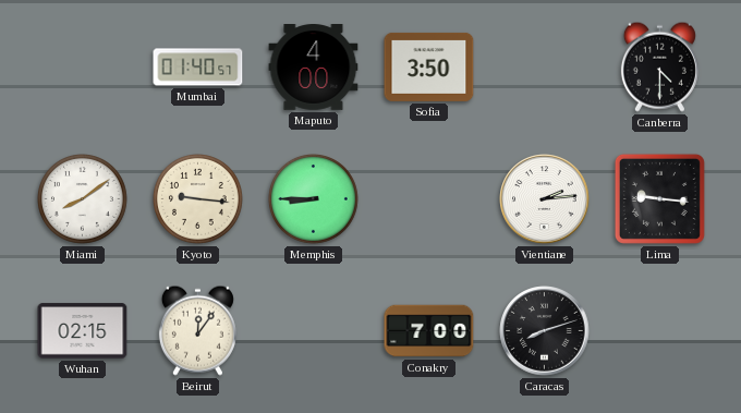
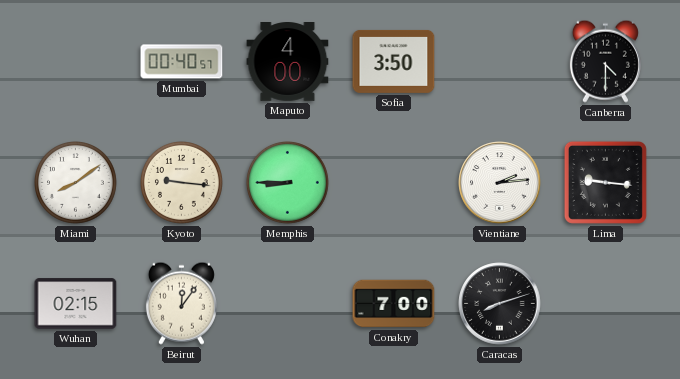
Mumbai: 01:40 -> 00:40 (182, 62)
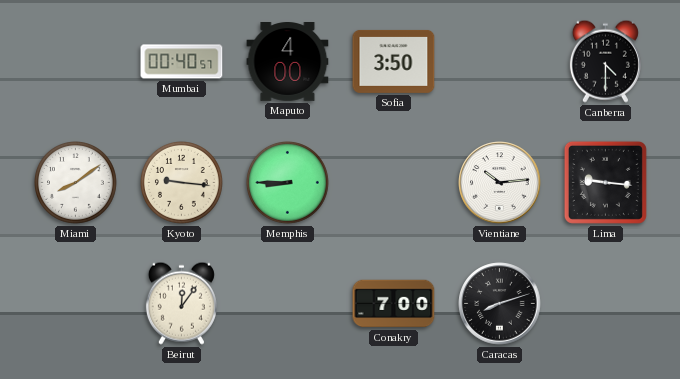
Vientiane: 2:14 -> 10:14 (500, 183)
Wuhan: 02:15 -> none (76, 304)
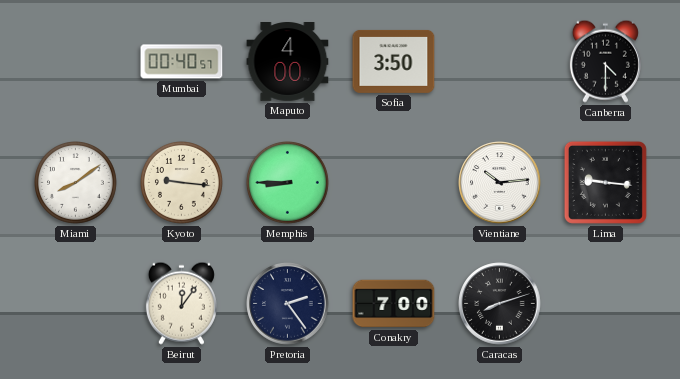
Pretoria: none -> 2:24 (288, 304)
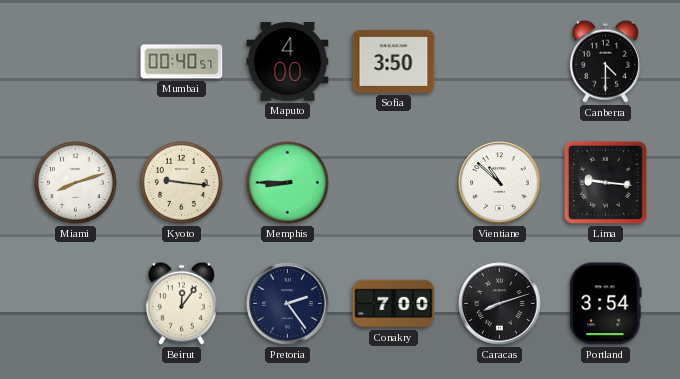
Miami: 8:09 -> 8:12 (76, 183)
Vientiane: 10:14 -> 10:52 (500, 183)
Portland: none -> 3:54 (606, 304)
